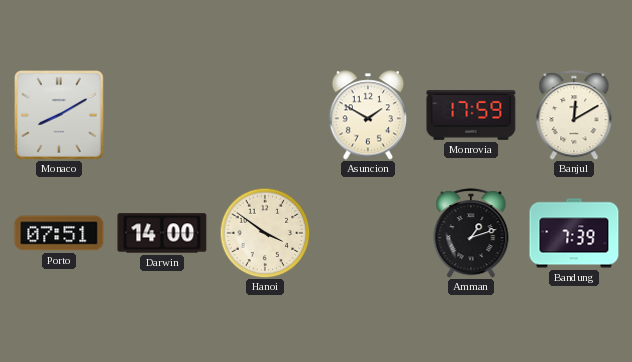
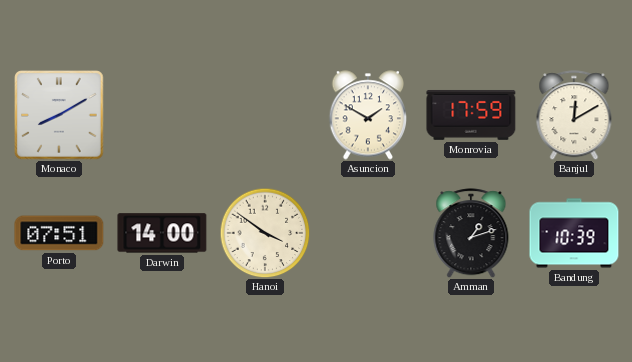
Bandung: 7:39 -> 10:39 (574, 233)
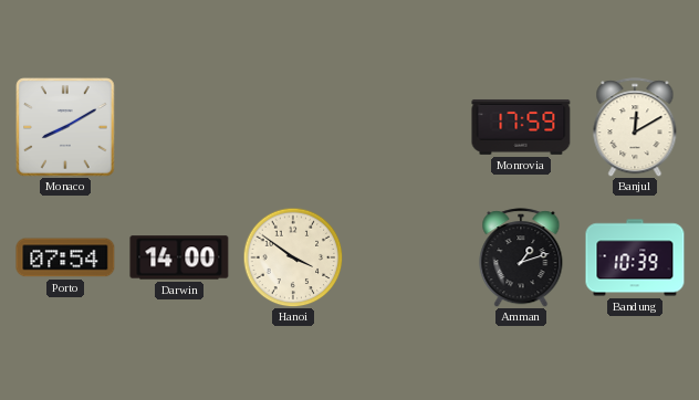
Asuncion: 1:50 -> none (367, 115)
Porto: 07:51 -> 07:54 (65, 257)
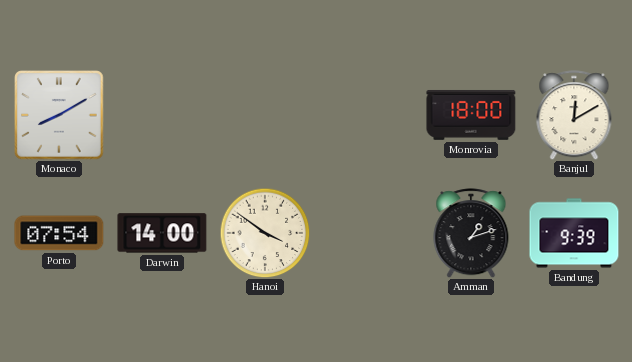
Monrovia: 17:59 -> 18:00 (471, 115)
Bandung: 10:39 -> 9:39 (574, 233)
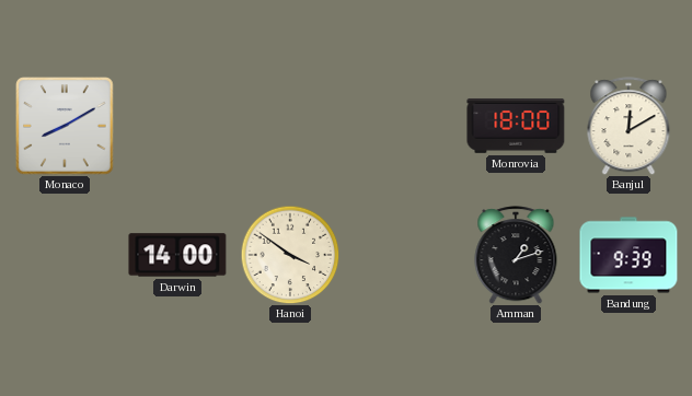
Porto: 07:54 -> none (59, 233)
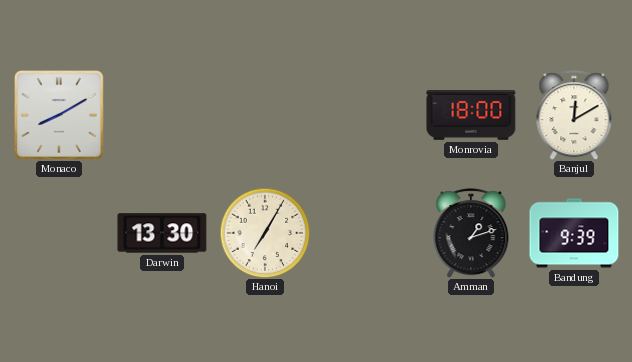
Darwin: 14:00 -> 13:30 (162, 233)
Hanoi: 3:51 -> 7:05 (265, 233)
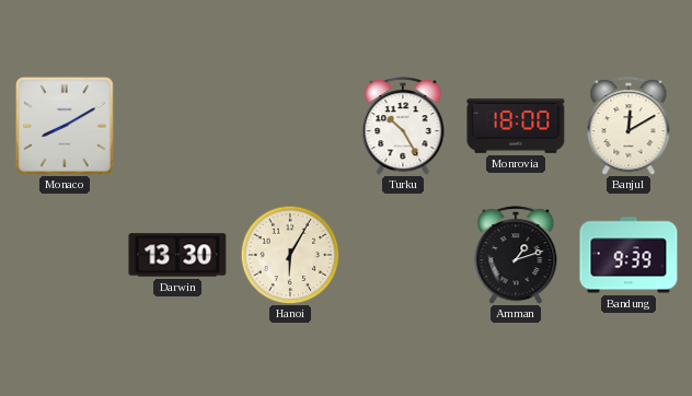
Turku: none -> 10:25 (403, 126)
Hanoi: 7:05 -> 6:05 (290, 255)
